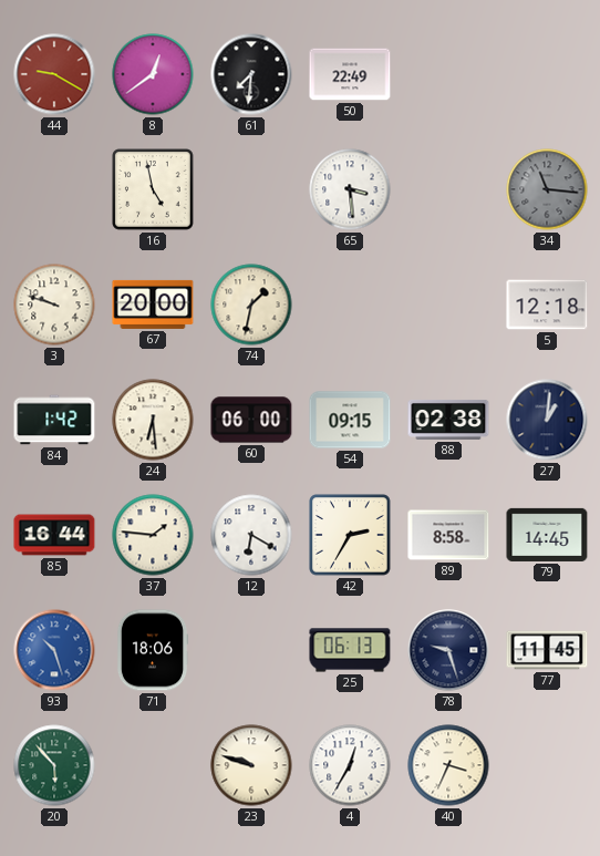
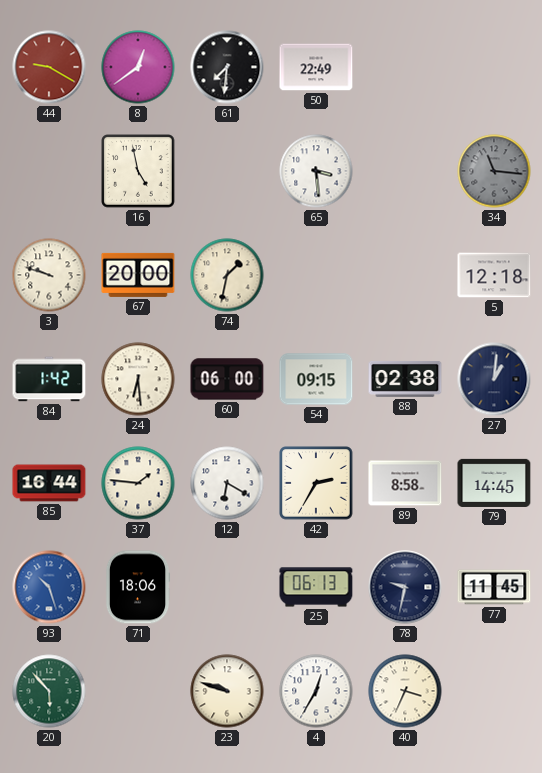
78: 9:27 -> 9:32 (405, 587)
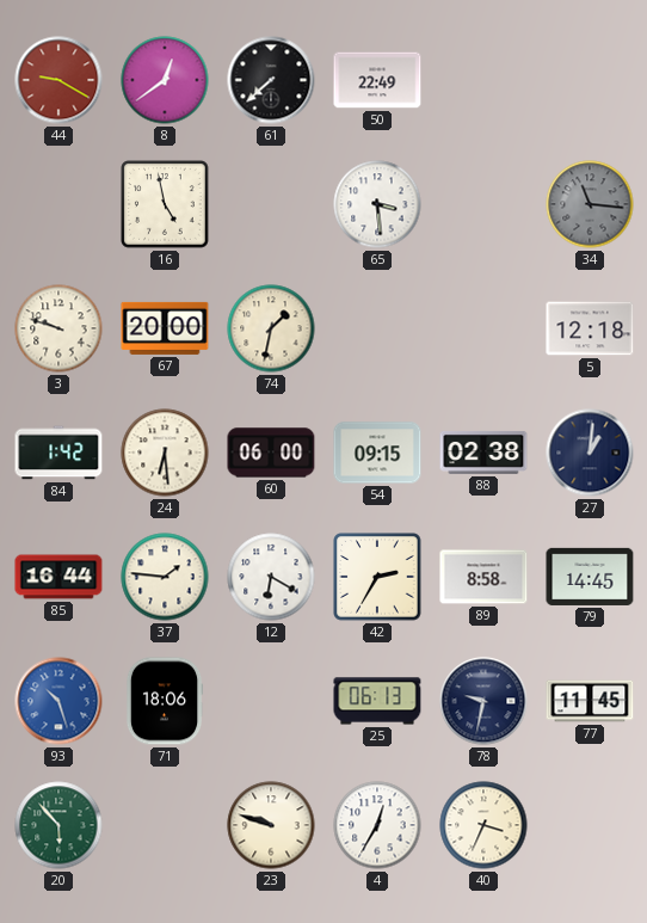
61: 7:31 -> 7:38 (271, 80)
